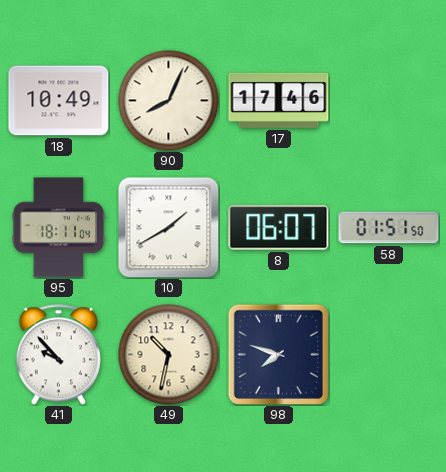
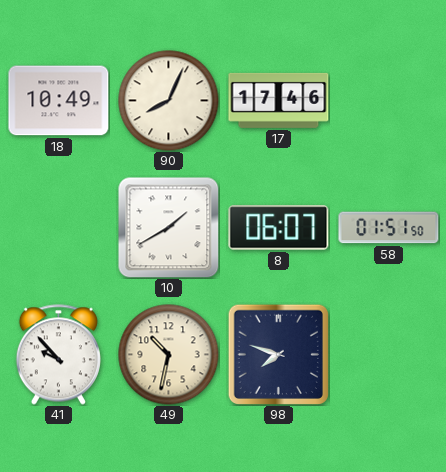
95: 18:11 -> none (59, 228)
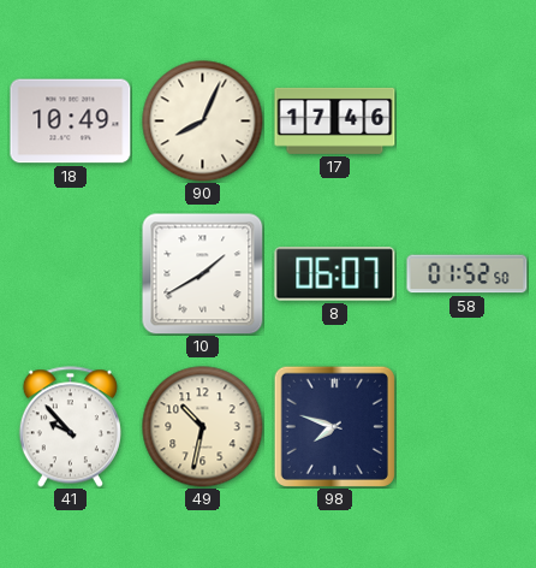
58: 01:51 -> 01:52 (467, 274)
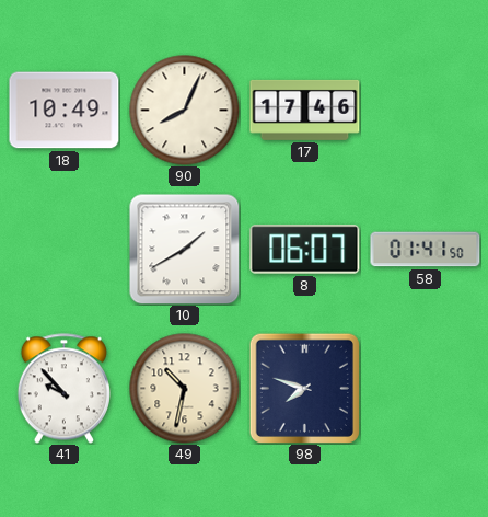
58: 01:52 -> 01:41 (426, 250)
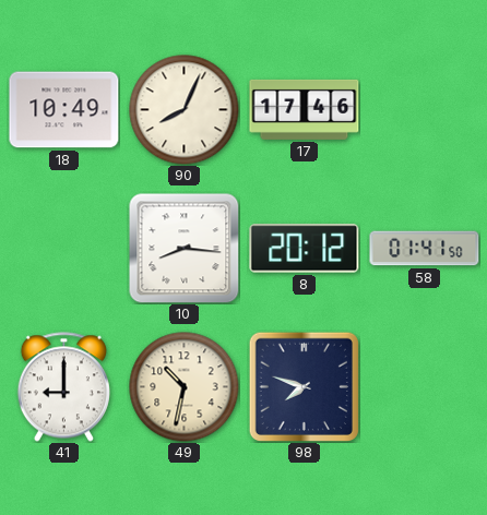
10: 1:40 -> 8:16 (183, 248)
8: 06:07 -> 20:12 (305, 249)
41: 9:53 -> 9:00 (63, 387)
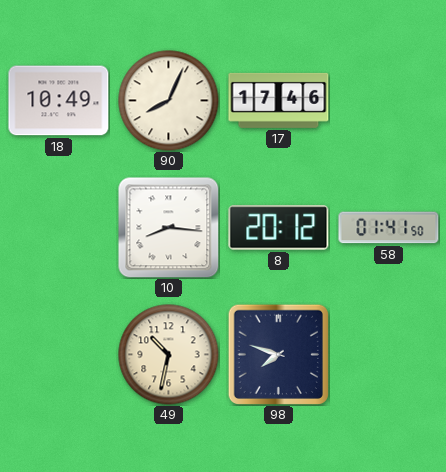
41: 9:00 -> none (63, 387)
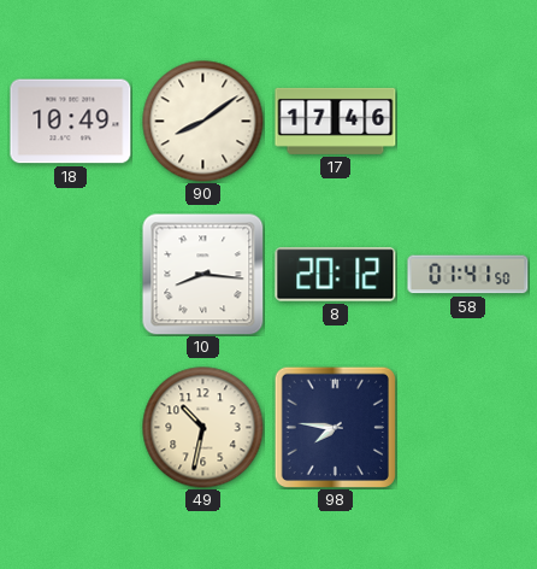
90: 8:04 -> 8:09 (203, 122)
98: 7:48 -> 7:46 (335, 427)
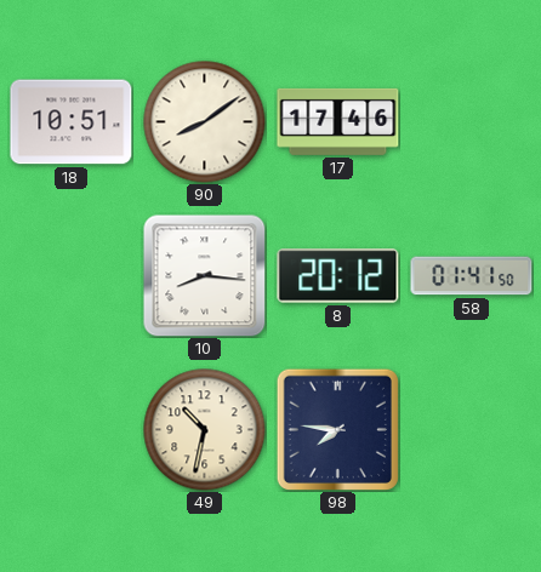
18: 10:49 -> 10:51 (72, 122)
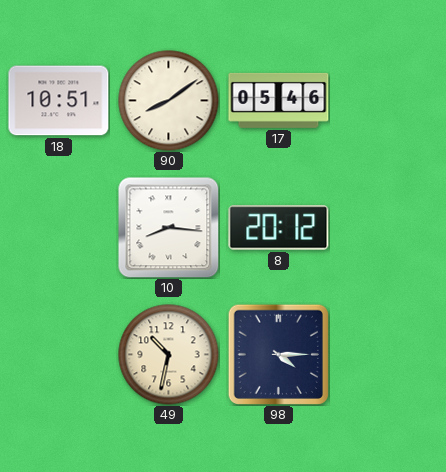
17: 17:46 -> 05:46 (279, 100)
58: 01:41 -> none (472, 276)
98: 7:46 -> 4:15 (278, 354)
